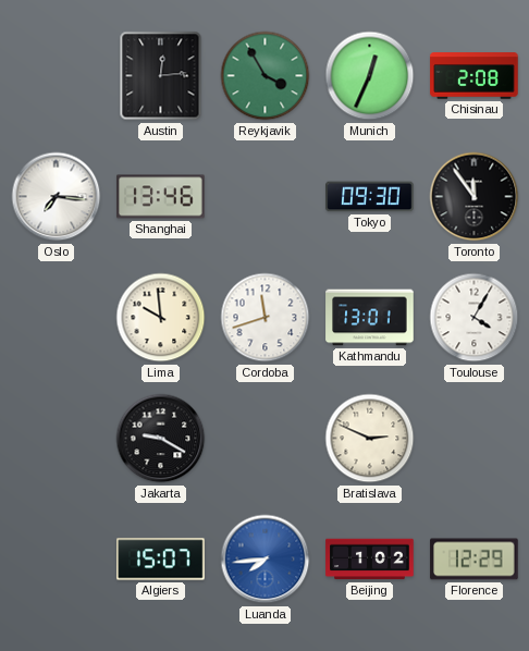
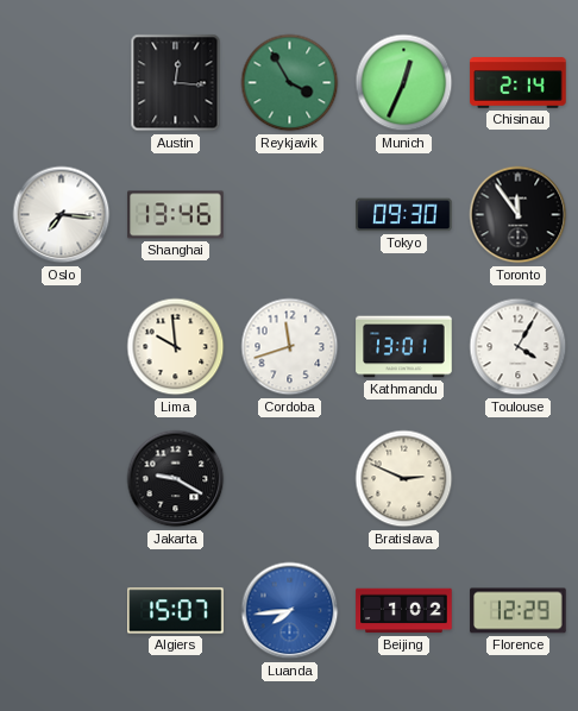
Austin: 12:14 -> 12:16 (176, 83)
Chisinau: 2:08 -> 2:14 (519, 83)
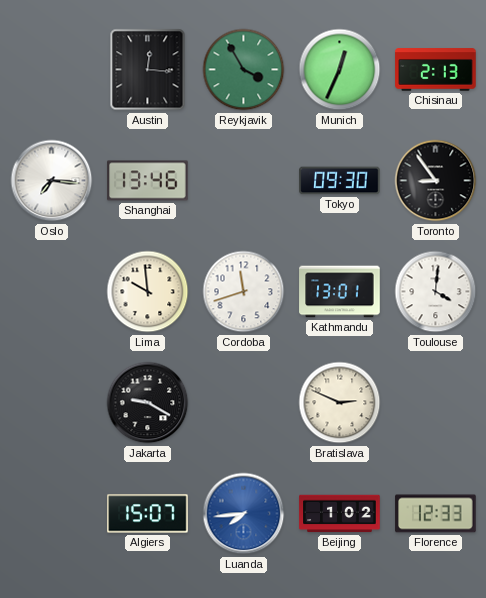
Chisinau: 2:14 -> 2:13 (436, 70)
Toronto: 11:54 -> 8:54 (436, 181)
Toulouse: 4:05 -> 4:01 (436, 292)
Florence: 12:29 -> 12:33 (436, 514)
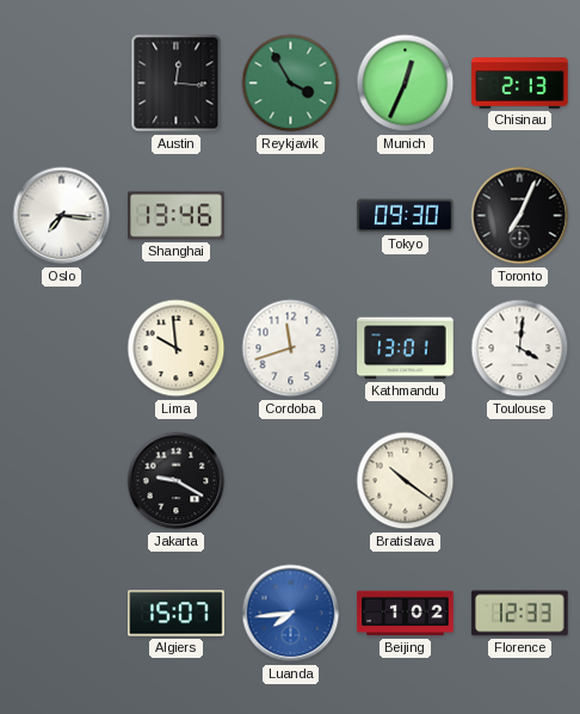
Toronto: 8:54 -> 7:04 (520, 216)
Bratislava: 2:49 -> 10:21 (406, 481)
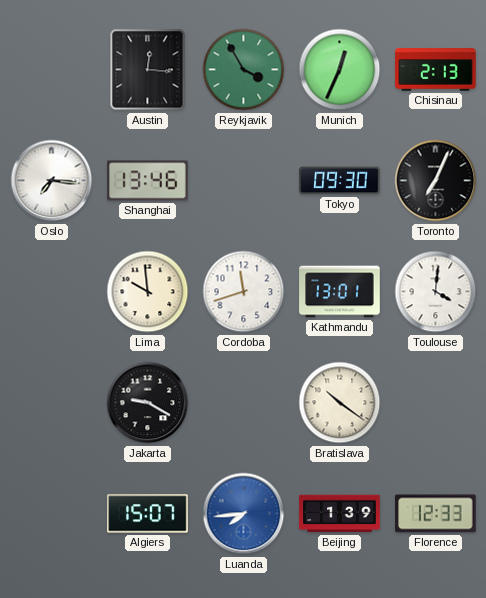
Beijing: 1:02 -> 1:39 (340, 514)
